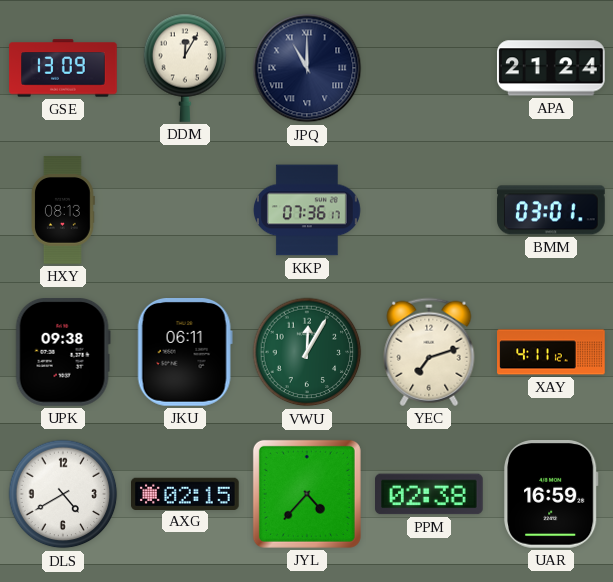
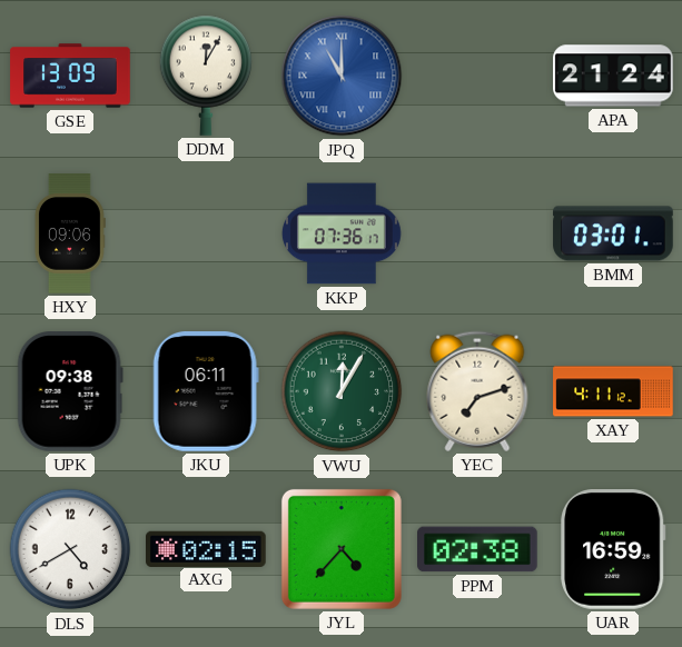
JPQ dial: navy -> blue (342, 76)
HXY: 08:13 -> 09:06 (70, 233)
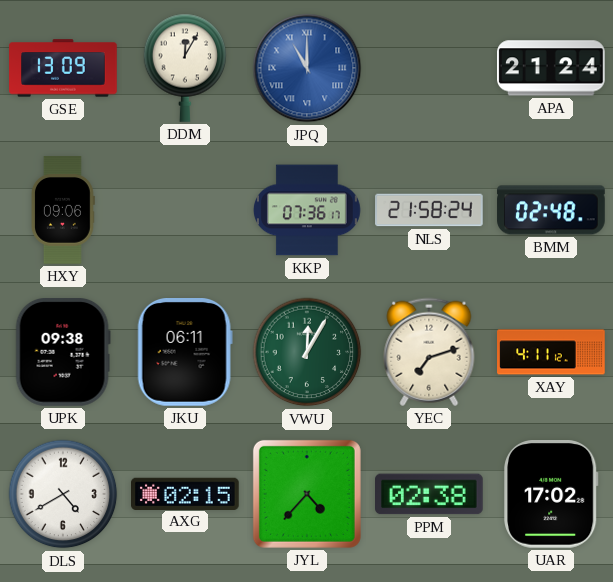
NLS: none -> 21:58 (429, 210)
BMM: 03:01 -> 02:48 (551, 210)
UAR: 16:59 -> 17:02 (552, 495)
